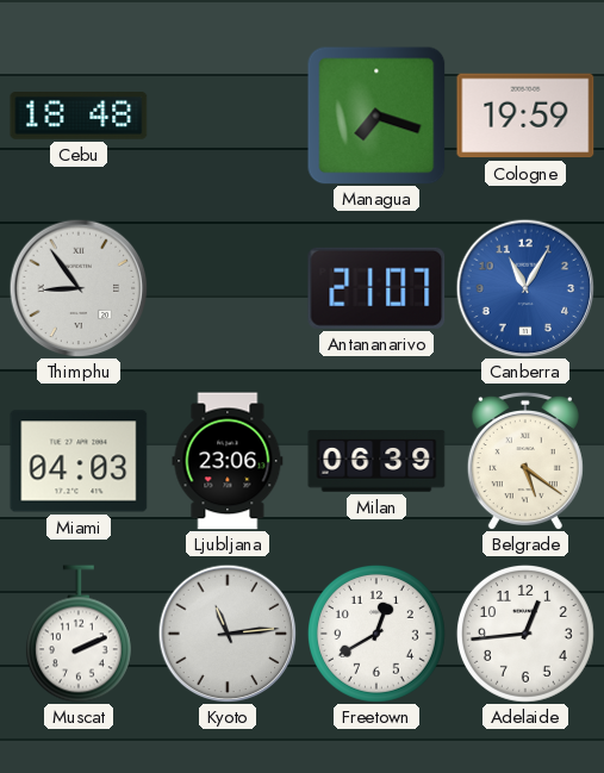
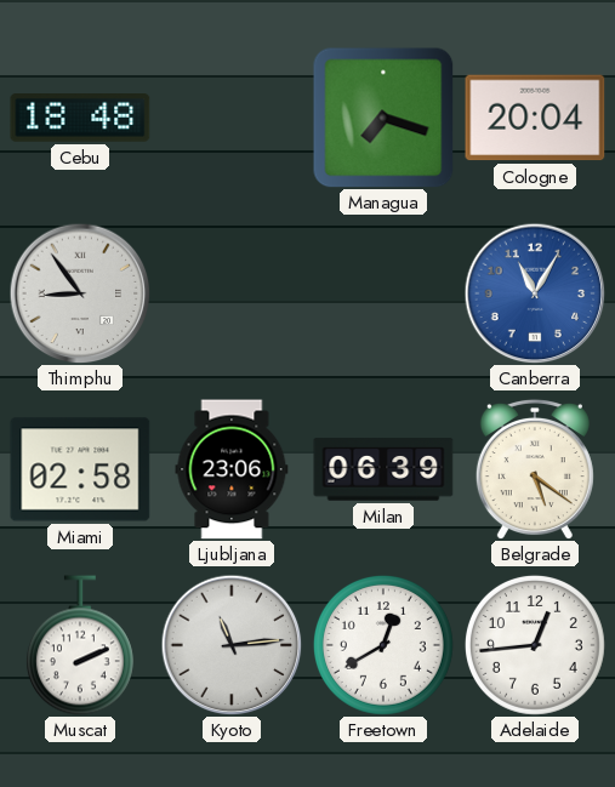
Cologne: 19:59 -> 20:04 (535, 118)
Antananarivo: 21:07 -> none (376, 288)
Miami: 04:03 -> 02:58 (80, 469)
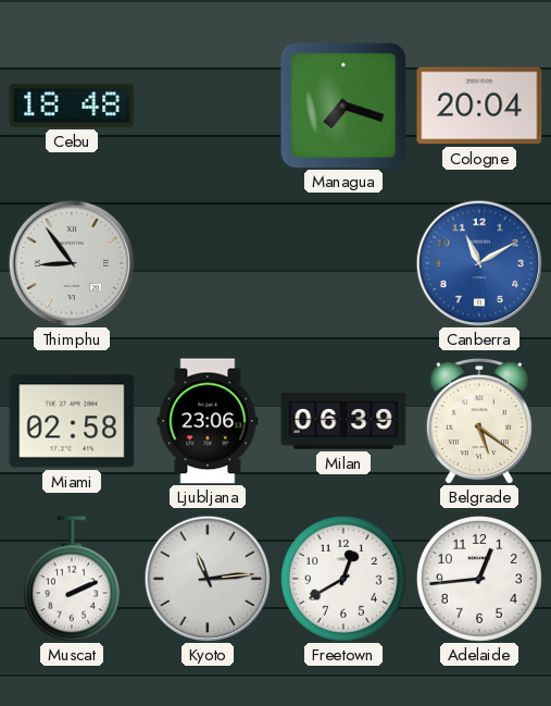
Canberra: 11:05 -> 11:10 (479, 263)
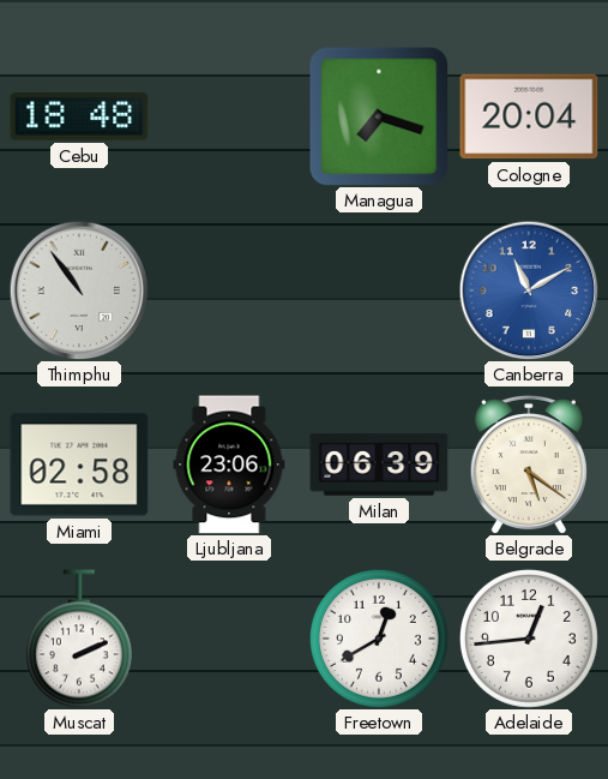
Thimphu: 8:54 -> 10:54 (79, 290)
Kyoto: 11:14 -> none (208, 579)
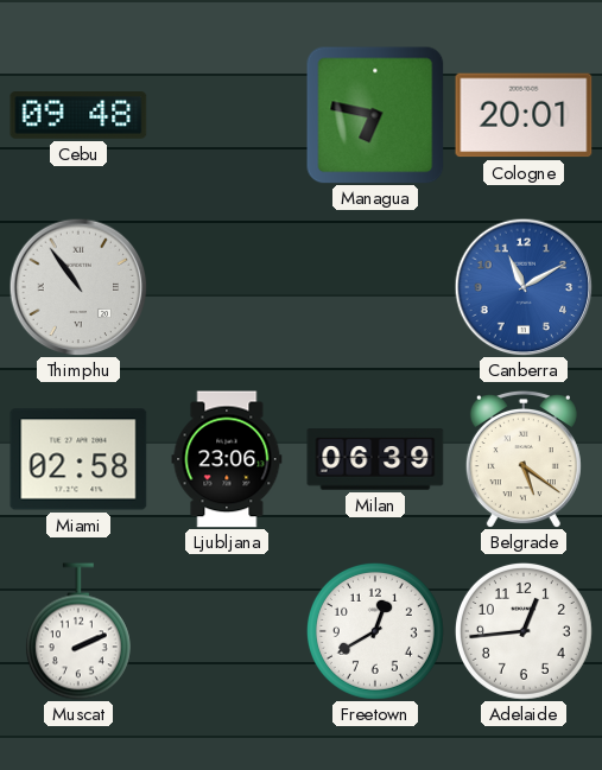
Cebu: 18:48 -> 09:48 (78, 116)
Managua: 7:18 -> 6:47 (375, 115)
Cologne: 20:04 -> 20:01 (524, 115)
